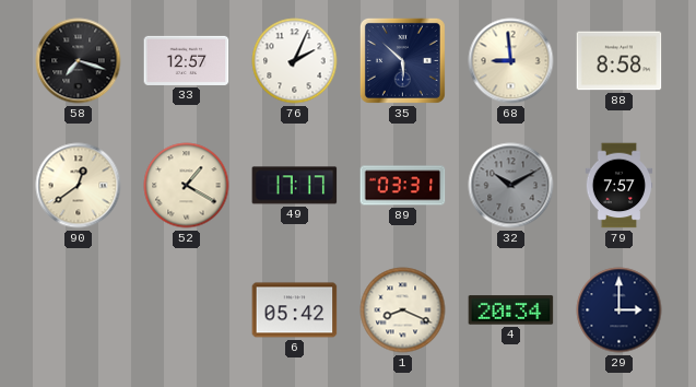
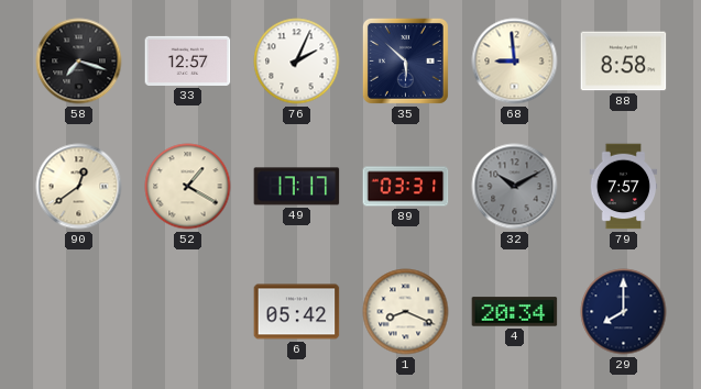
29: 3:00 -> 8:00 (624, 312)
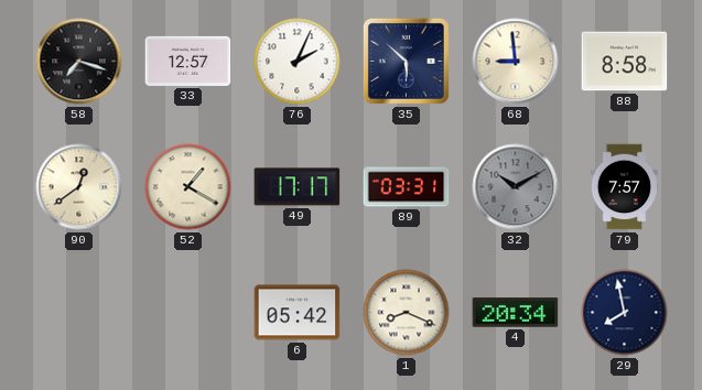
29: 8:00 -> 7:58 (625, 313)
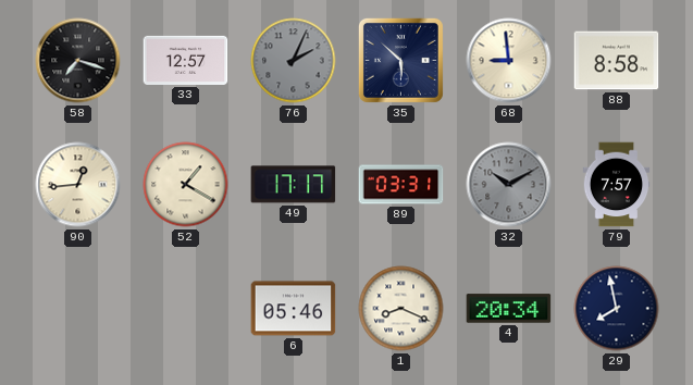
76 dial: white -> grey (294, 61)
90: 12:39 -> 12:44 (78, 185)
6: 05:42 -> 05:46 (294, 309)
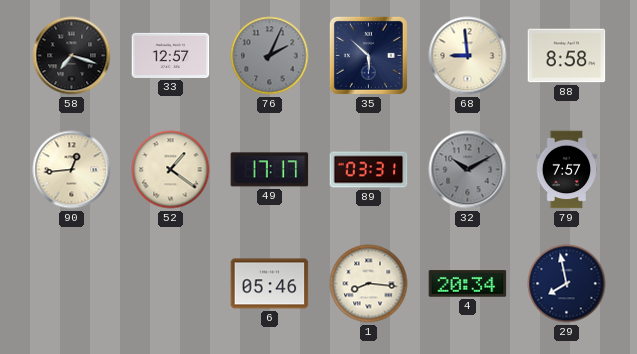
52: 1:20 -> 1:21 (171, 170)
1: 8:19 -> 8:16 (369, 284)
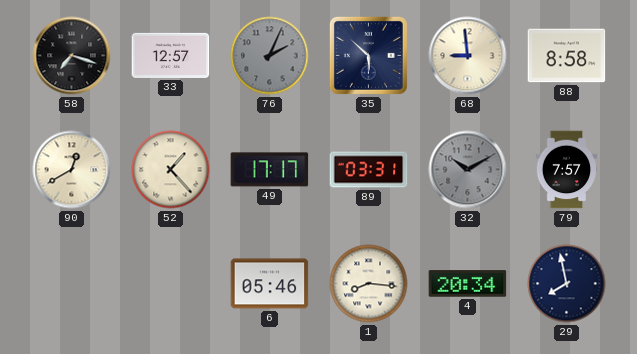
90: 12:44 -> 12:40 (72, 170)
52: 1:21 -> 1:23 (171, 170)
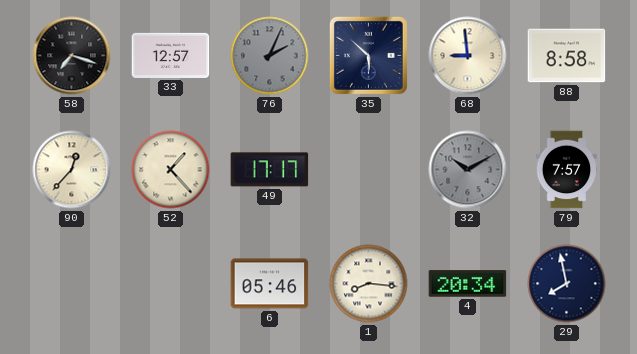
90: 12:40 -> 12:37 (72, 170)
89: 03:31 -> none (369, 170)
